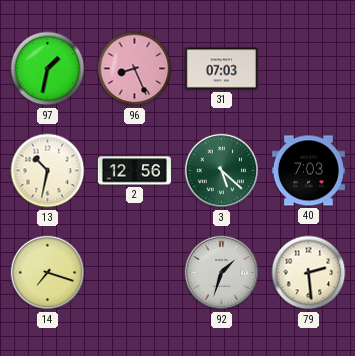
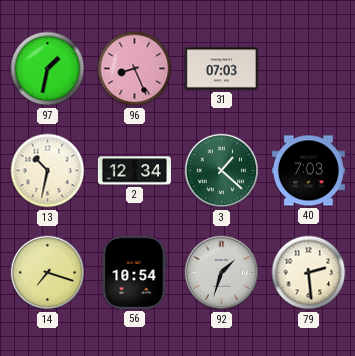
2: 12:56 -> 12:34 (134, 171)
3: 5:22 -> 1:22 (222, 171)
56: none -> 10:54 (134, 272)
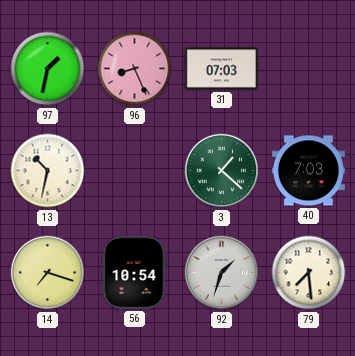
2: 12:34 -> none (134, 171)
79: 2:29 -> 7:29 (309, 273)
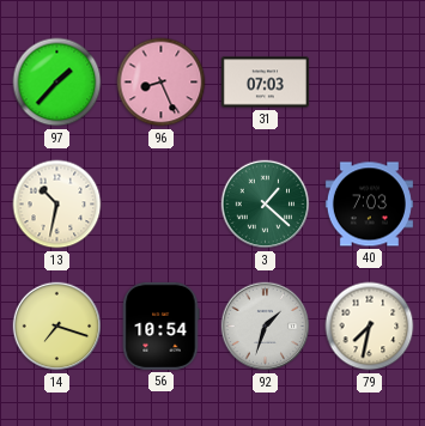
97: 1:32 -> 1:37 (57, 83)
79: 7:29 -> 7:32 (370, 327)
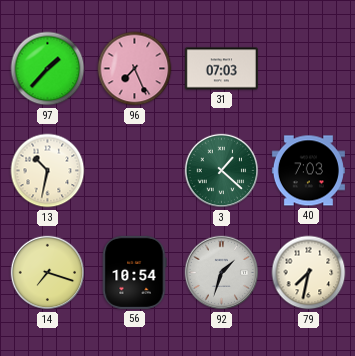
96: 8:26 -> 7:26 (135, 69)
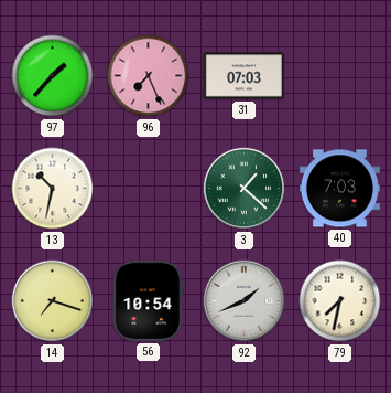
92: 1:33 -> 1:41 (245, 301)
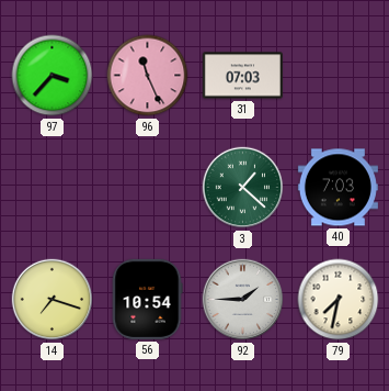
97: 1:37 -> 3:37 (53, 76)
96: 7:26 -> 11:26 (148, 76)
13: 10:32 -> none (53, 189)
92: 1:41 -> 1:45 (243, 300)
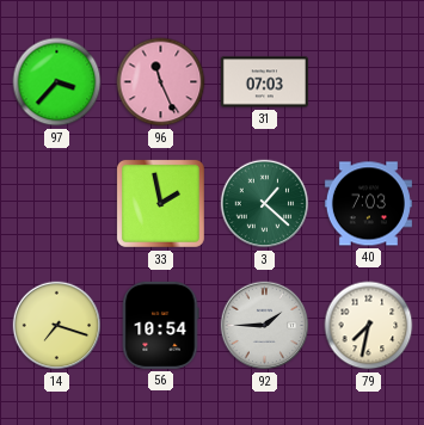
33: none -> 1:58 (160, 203)
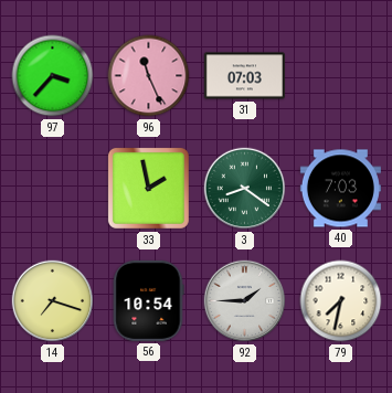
3: 1:22 -> 8:21 (245, 189)
